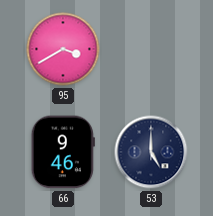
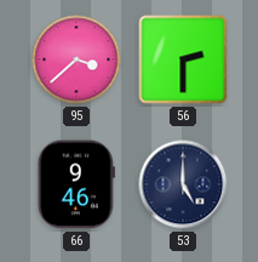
95: 3:40 -> 3:38 (76, 59)
56: none -> 2:30 (183, 59)
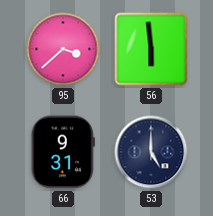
56: 2:30 -> 5:59 (151, 49)
66: 9:46 -> 9:31 (63, 152)
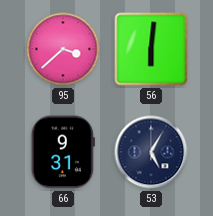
56: 5:59 -> 6:01 (151, 49)
53: 5:00 -> 5:05 (151, 152)
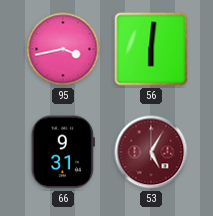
95: 3:38 -> 3:43 (63, 49)
53 dial: navy -> burgundy (151, 152)
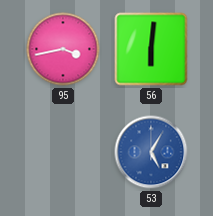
66: 9:31 -> none (63, 152)
53 dial: burgundy -> blue (151, 152)
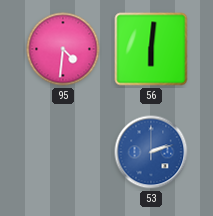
95: 3:43 -> 4:31 (63, 49)
53: 5:05 -> 2:12 (151, 152)
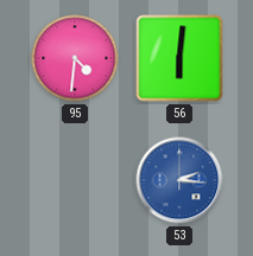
53: 2:12 -> 2:16 (179, 180)
